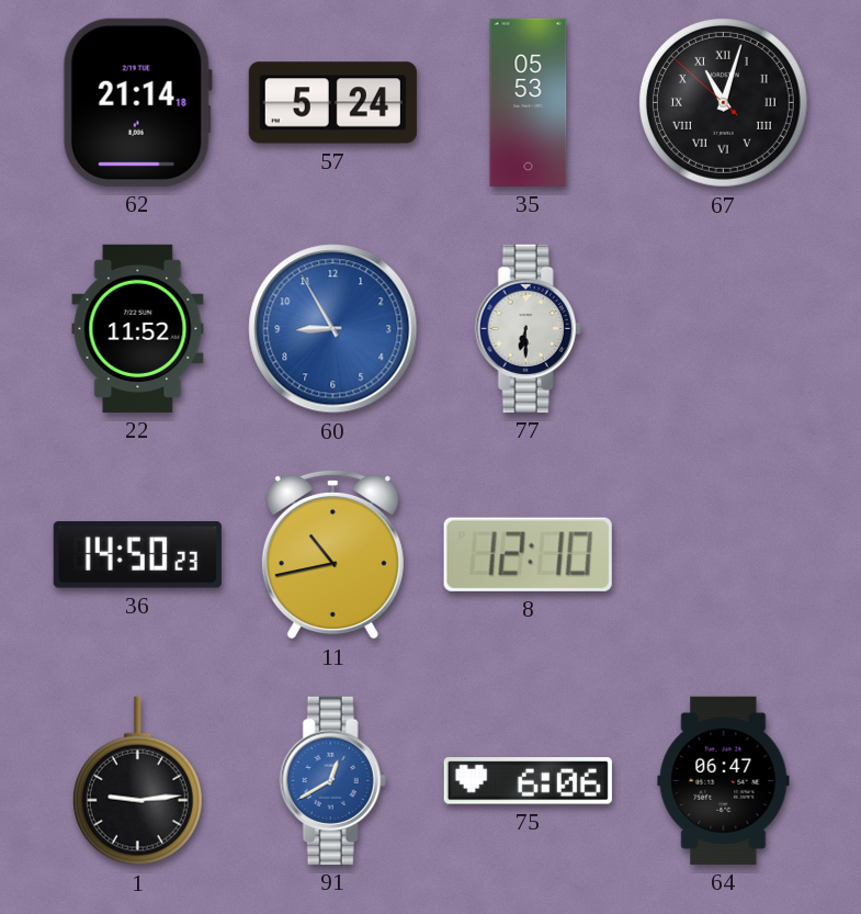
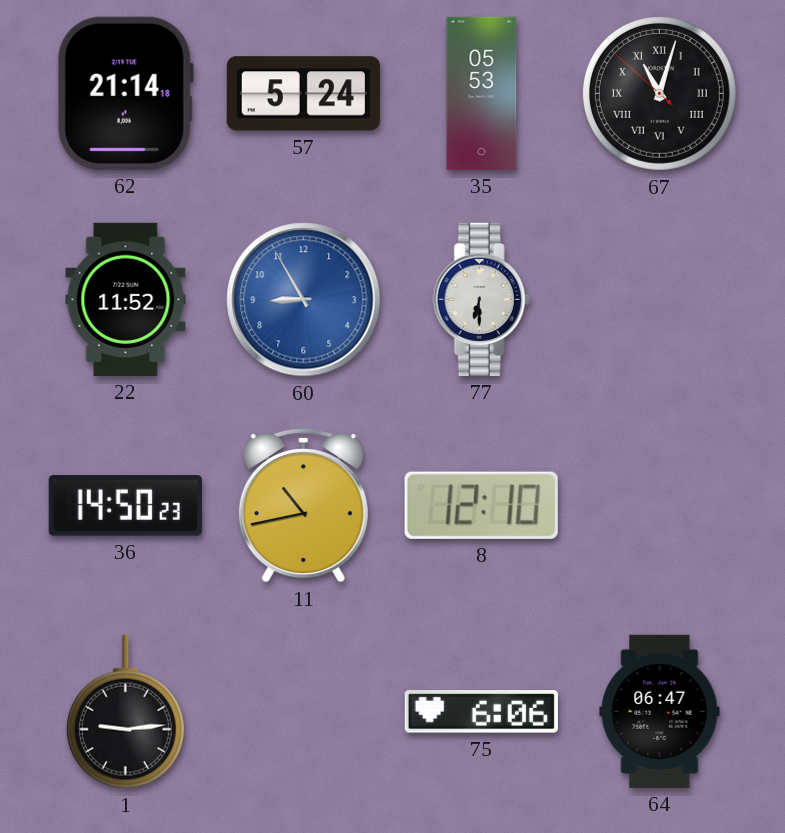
91: 12:40 -> none (332, 780)
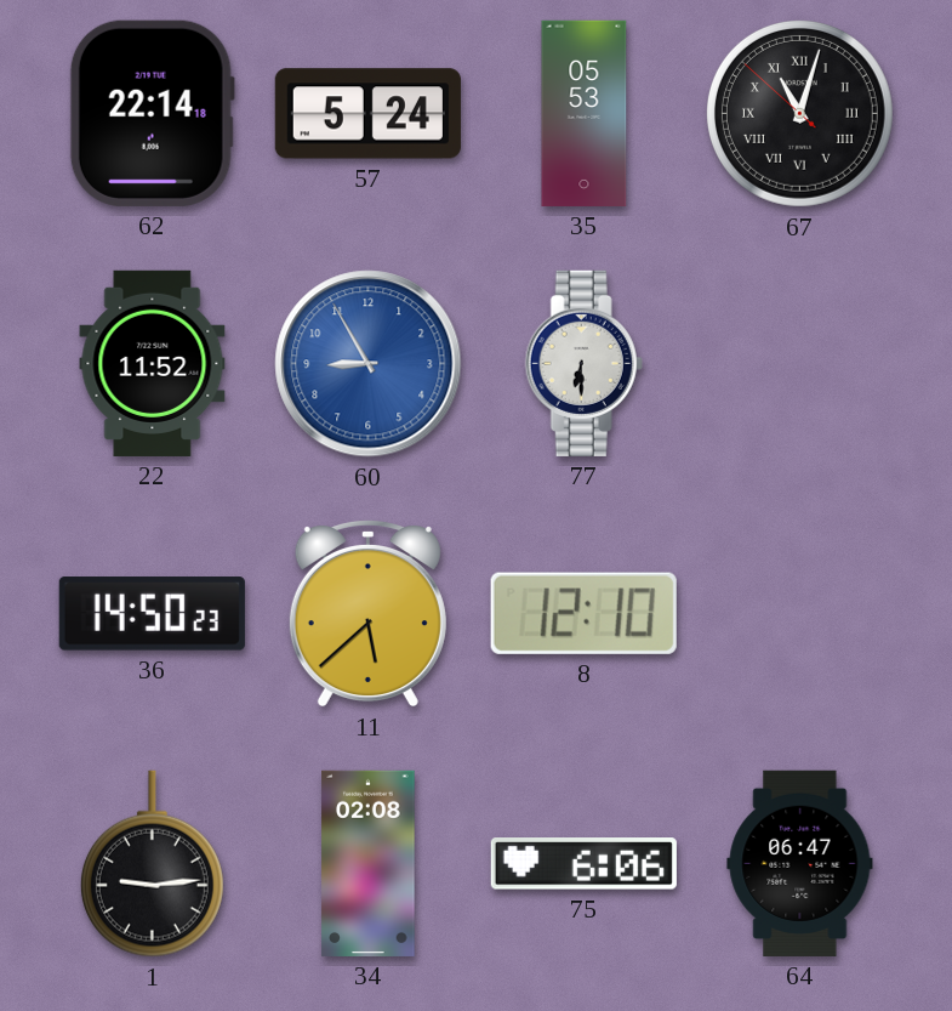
62: 21:14 -> 22:14 (152, 113)
11: 10:43 -> 5:38 (367, 613)
34: none -> 02:08 (369, 863)
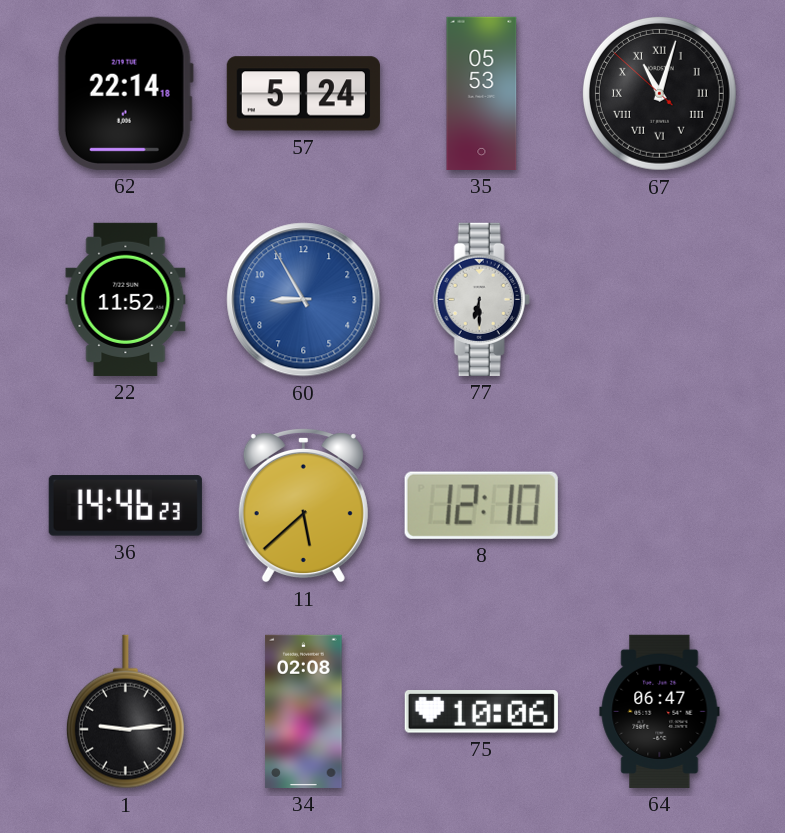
36: 14:50 -> 14:46 (125, 506)
75: 6:06 -> 10:06 (481, 712)
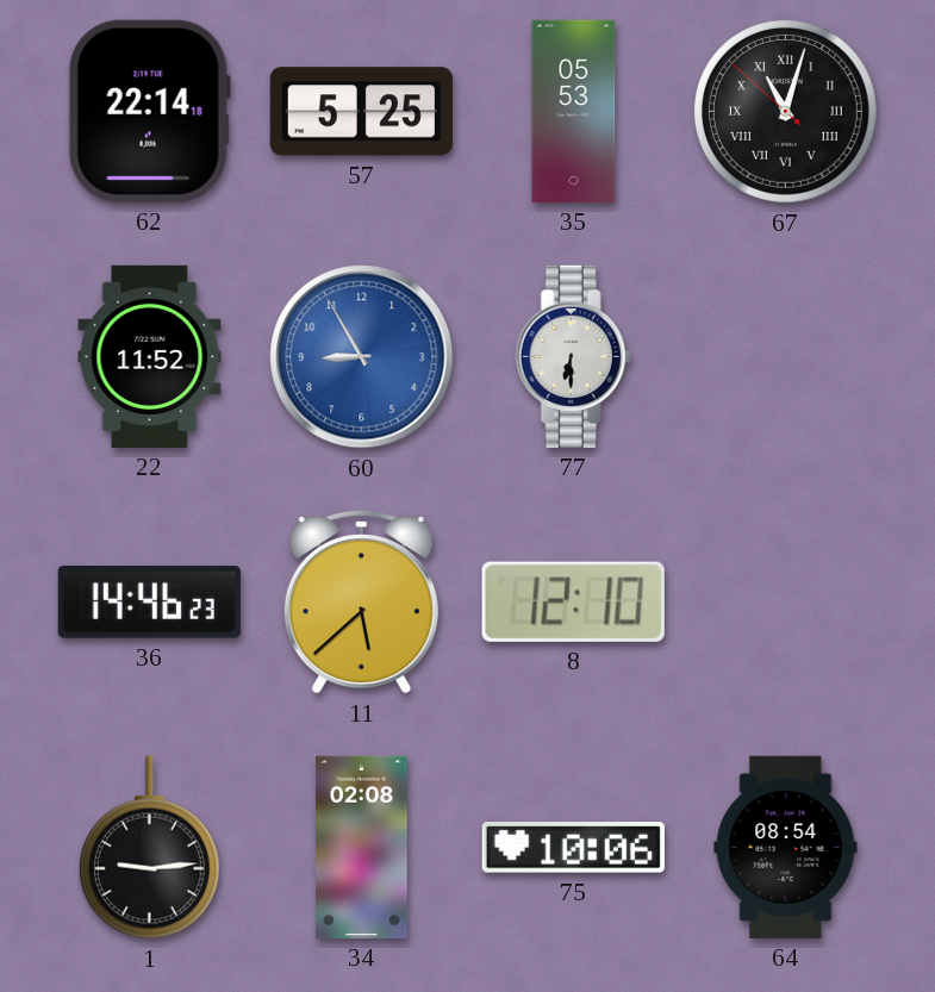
57: 5:24 -> 5:25 (361, 112)
64: 06:47 -> 08:54 (786, 847)
